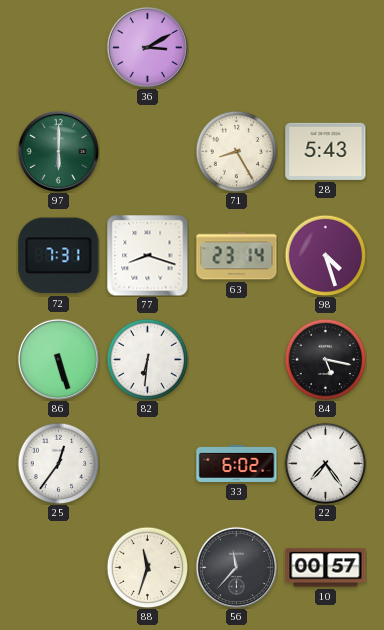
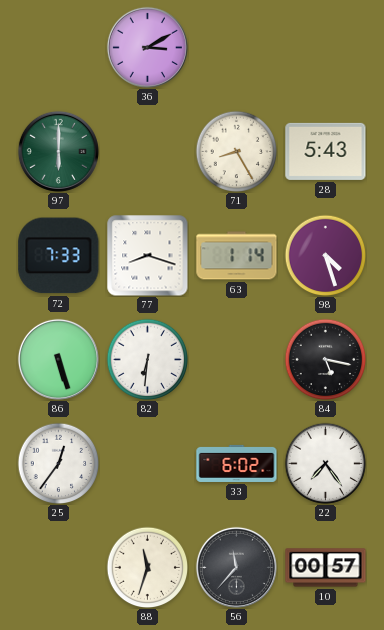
72: 7:31 -> 7:33 (59, 256)
63: 23:14 -> 1:14 (237, 256)
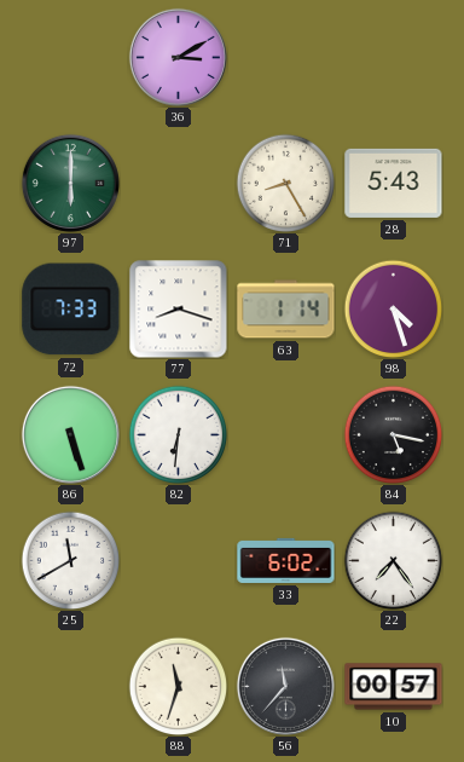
25: 12:36 -> 11:40 (70, 560)
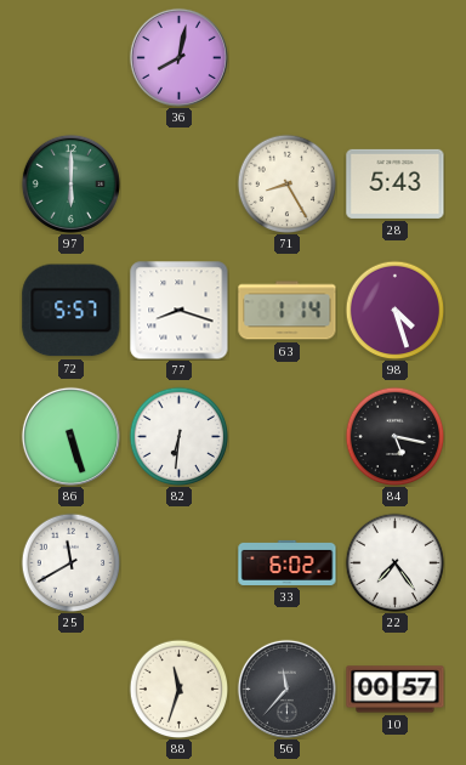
36: 3:10 -> 8:02 (178, 57)
72: 7:33 -> 5:57 (72, 311)
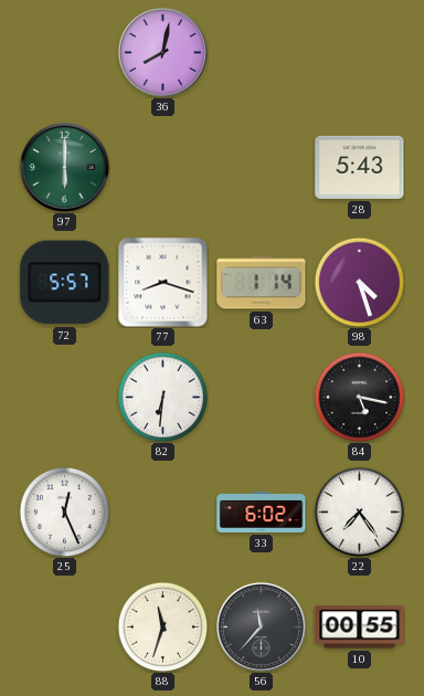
71: 8:25 -> none (286, 183)
86: 5:27 -> none (70, 436)
25: 11:40 -> 12:26 (64, 512)
10: 00:57 -> 00:55 (360, 628)
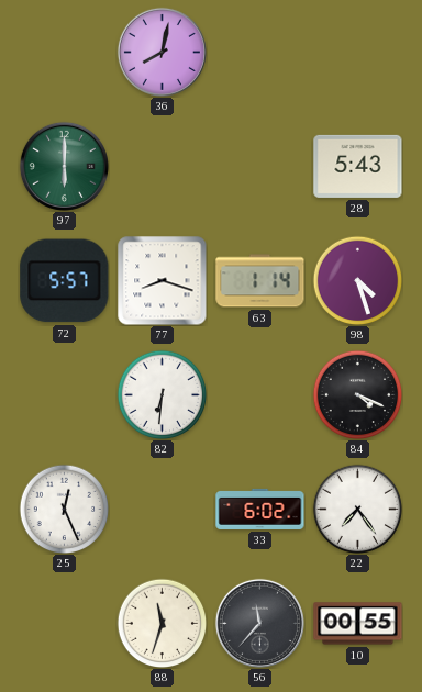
84: 5:17 -> 4:19 (357, 394)
